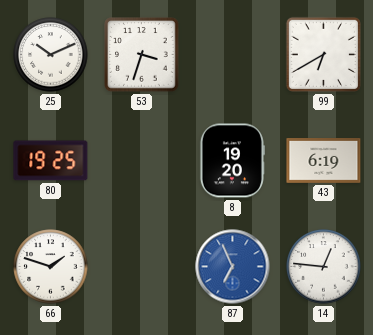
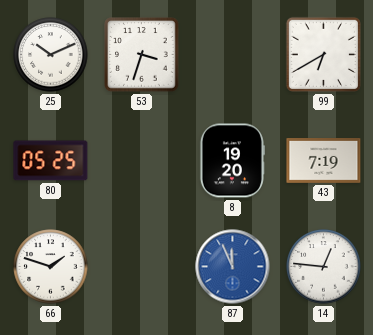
80: 19:25 -> 05:25 (51, 161)
43: 6:19 -> 7:19 (324, 161)
87: 6:56 -> 11:56 (233, 267)
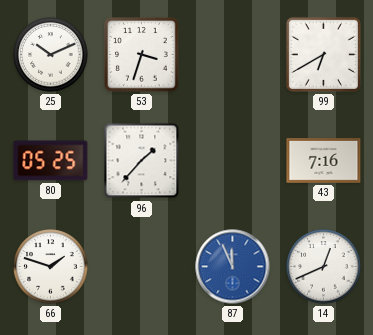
96: none -> 1:37 (142, 161)
8: 19:20 -> none (232, 161)
43: 7:19 -> 7:16 (324, 161)
14: 12:46 -> 12:41 (324, 267)
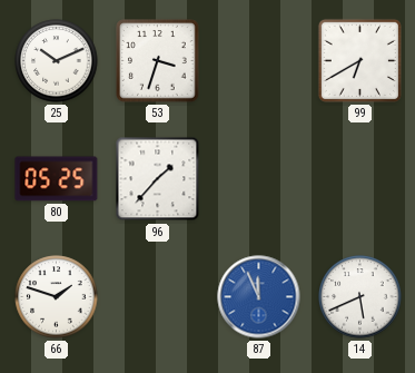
43: 7:16 -> none (324, 161)
14: 12:41 -> 5:41 (360, 297)
